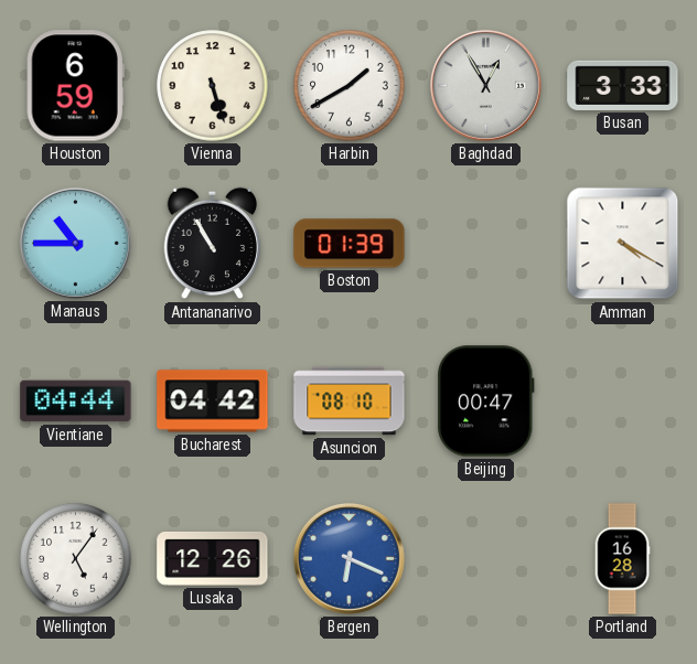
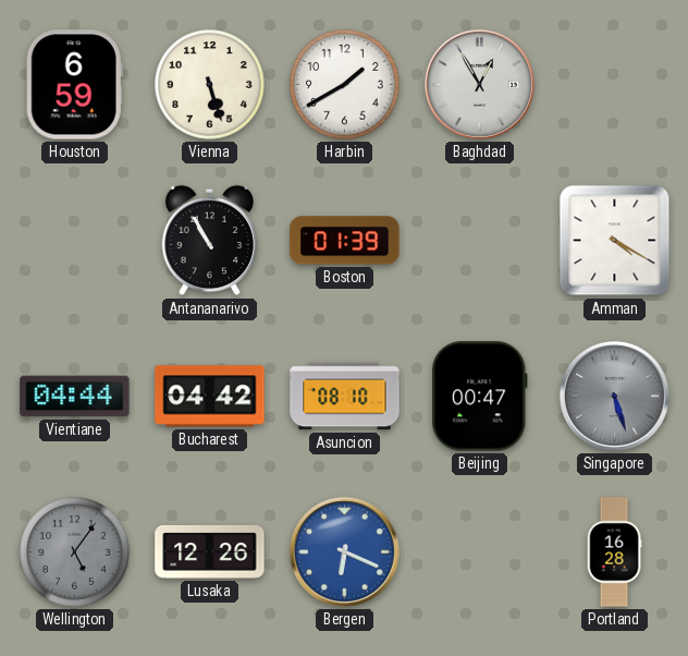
Busan: 3:33 -> none (623, 85)
Manaus: 10:45 -> none (75, 243)
Singapore: none -> 5:27 (614, 396)
Wellington dial: white -> grey (75, 552)
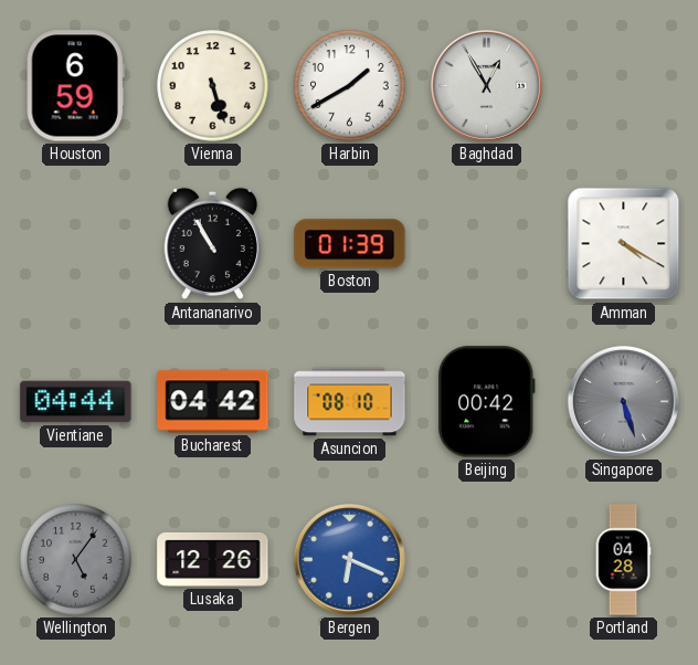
Beijing: 00:47 -> 00:42 (487, 402)
Portland: 16:28 -> 04:28 (623, 560)
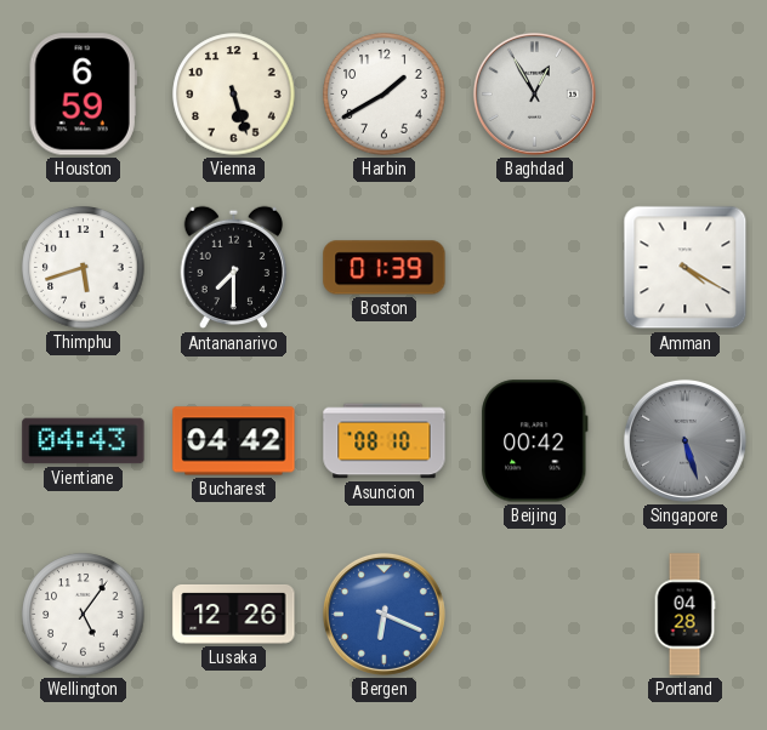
Thimphu: none -> 5:42 (84, 268)
Antananarivo: 10:55 -> 7:30 (234, 268)
Vientiane: 04:44 -> 04:43 (84, 441)
Wellington dial: grey -> white (84, 615)
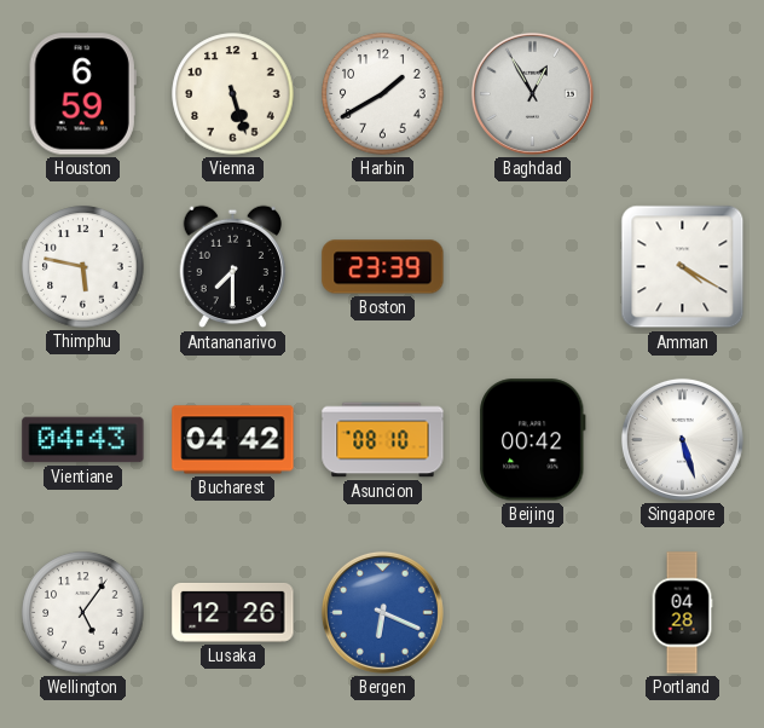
Thimphu: 5:42 -> 5:47 (83, 267)
Boston: 01:39 -> 23:39 (383, 267)
Singapore dial: grey -> white (682, 439)
